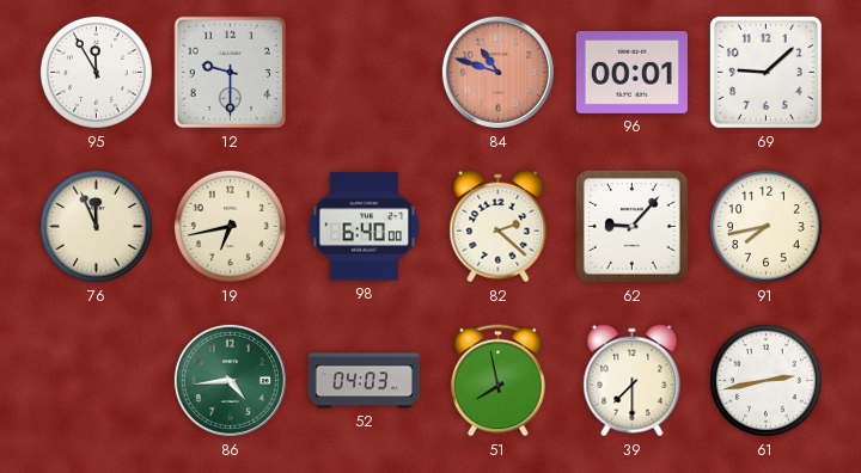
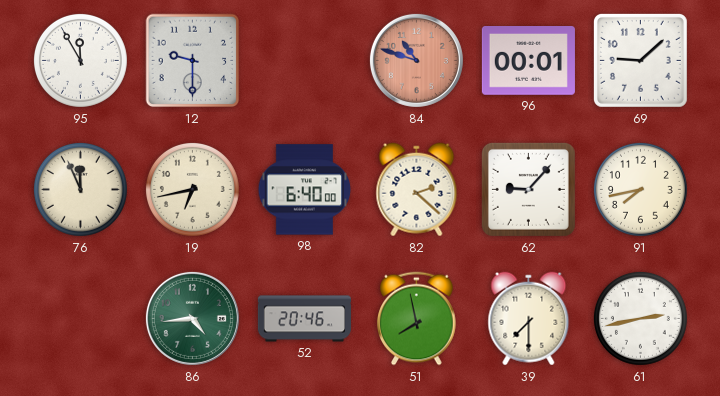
52: 04:03 -> 20:46 (304, 319)
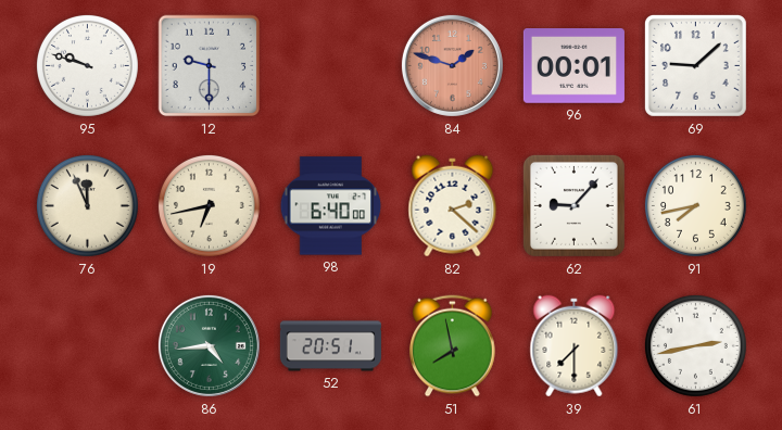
95: 11:55 -> 9:48 (87, 65)
84: 10:48 -> 1:48 (452, 65)
52: 20:46 -> 20:51 (330, 346)
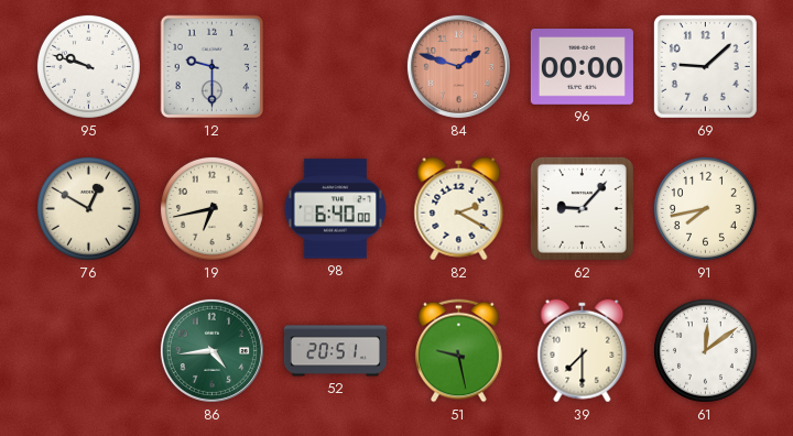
96: 00:01 -> 00:00 (582, 67)
76: 11:56 -> 12:50 (88, 208)
82: 2:22 -> 2:20 (459, 209)
51: 7:58 -> 9:28 (459, 351)
61: 2:43 -> 12:09 (705, 350)
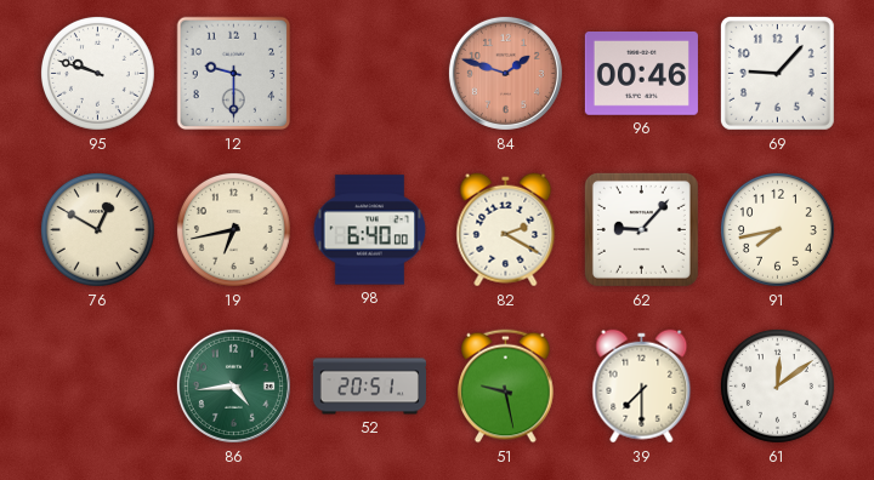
96: 00:00 -> 00:46 (641, 74)
69: 9:08 -> 9:07 (777, 73)
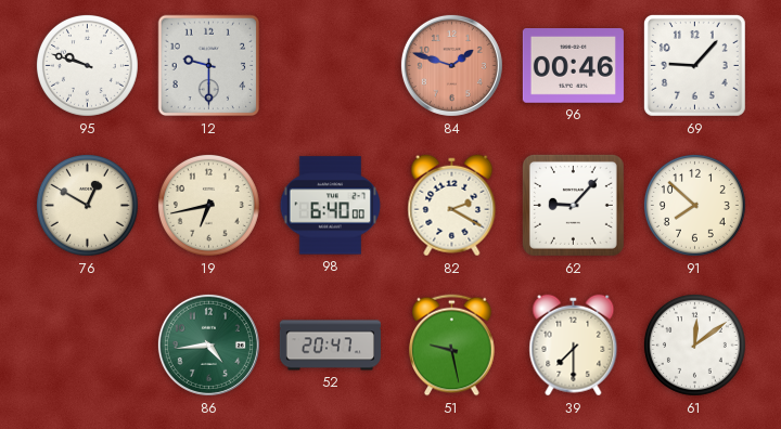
91: 7:43 -> 7:52 (694, 205)
52: 20:51 -> 20:47 (330, 346)
